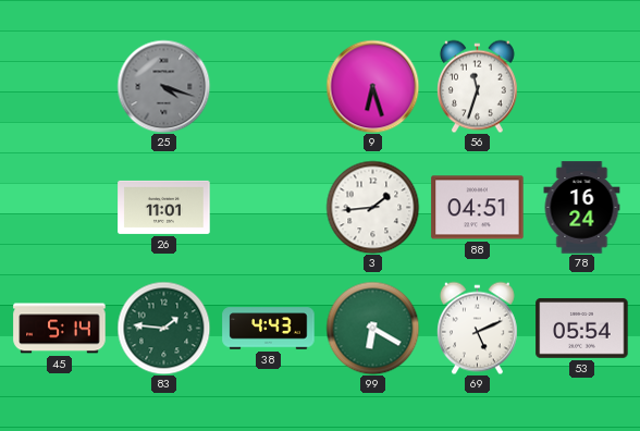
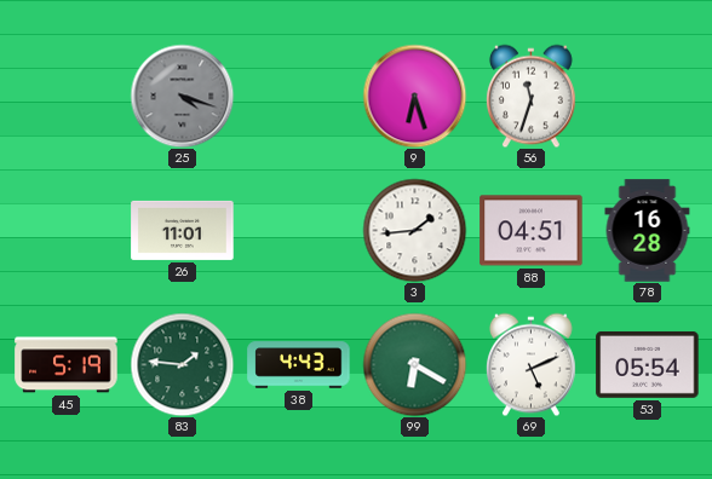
78: 16:24 -> 16:28 (648, 231)
45: 5:14 -> 5:19 (67, 365)
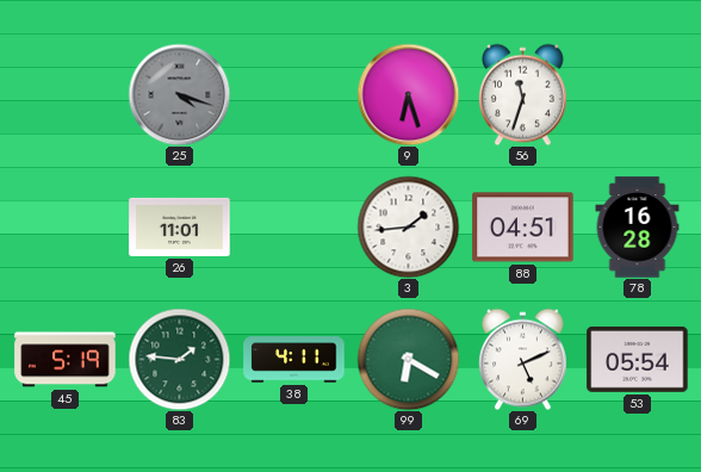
38: 4:43 -> 4:11 (294, 360)
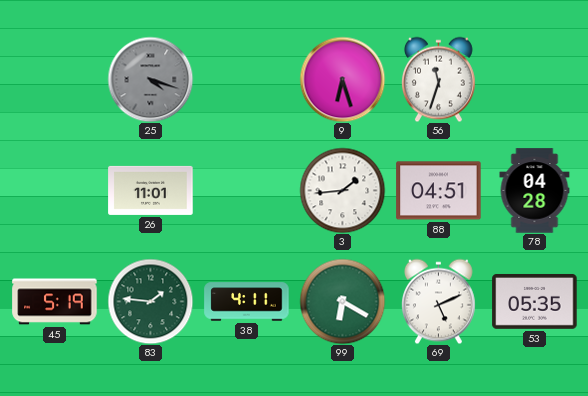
78: 16:28 -> 04:28 (535, 191)
53: 05:54 -> 05:35 (535, 301)
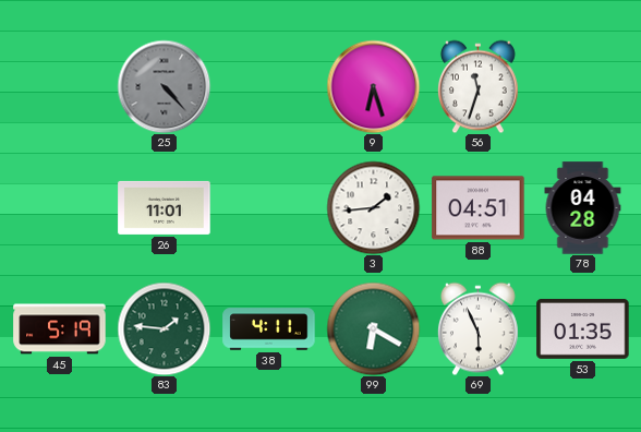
25: 4:18 -> 4:23 (164, 86)
69: 5:11 -> 5:56 (477, 328)
53: 05:35 -> 01:35 (583, 328)
